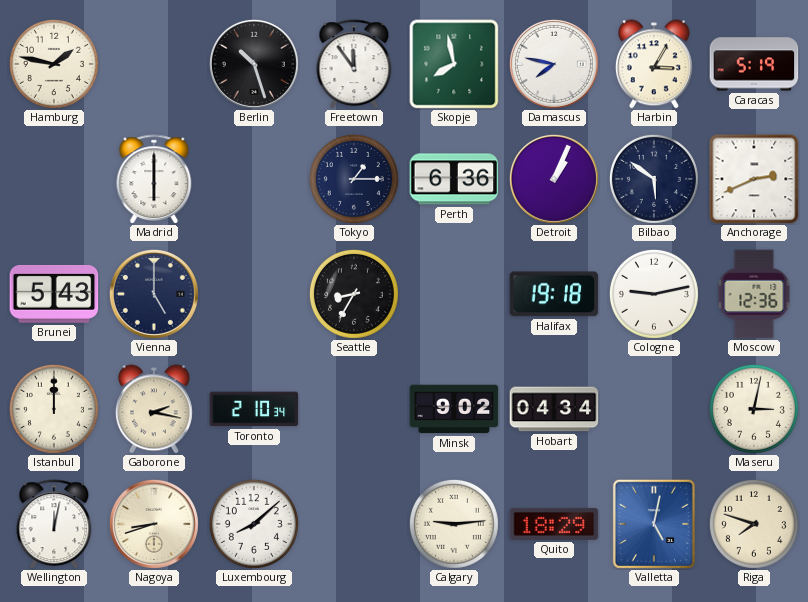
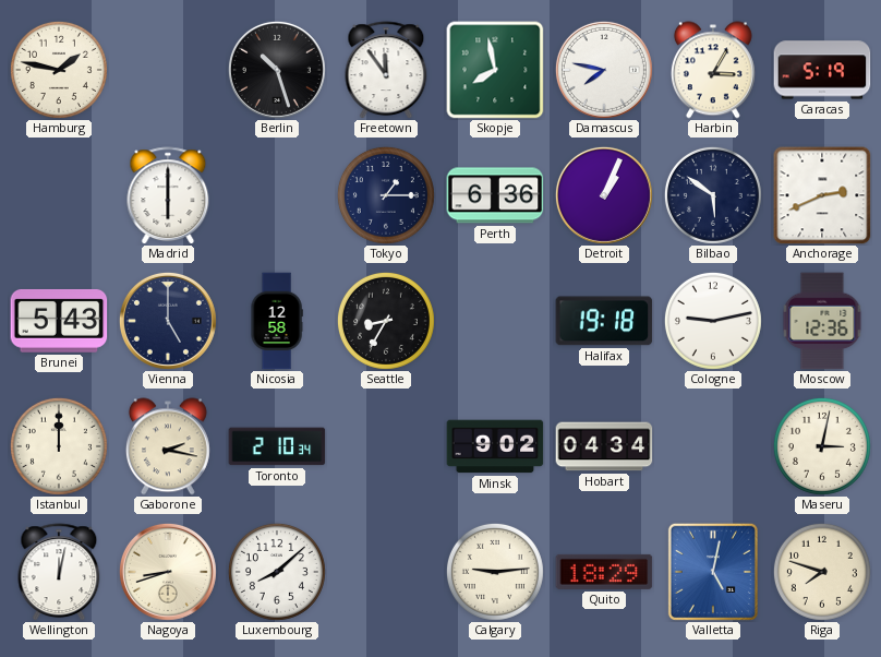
Nicosia: none -> 12:58 (277, 321)
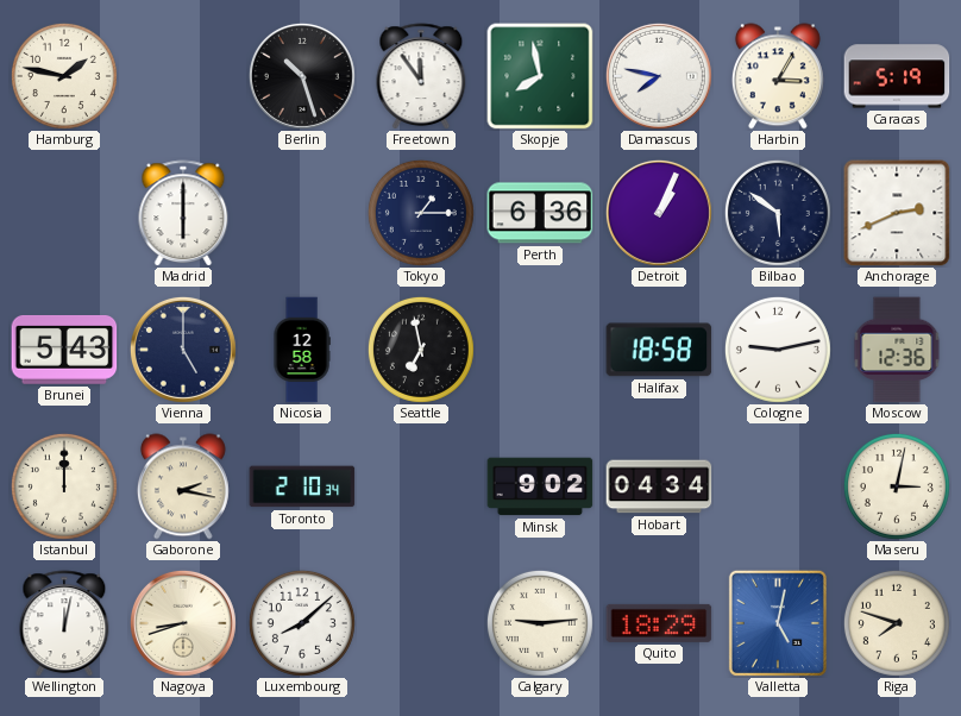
Seattle: 8:35 -> 6:58 (421, 350)
Halifax: 19:18 -> 18:58 (659, 350)
